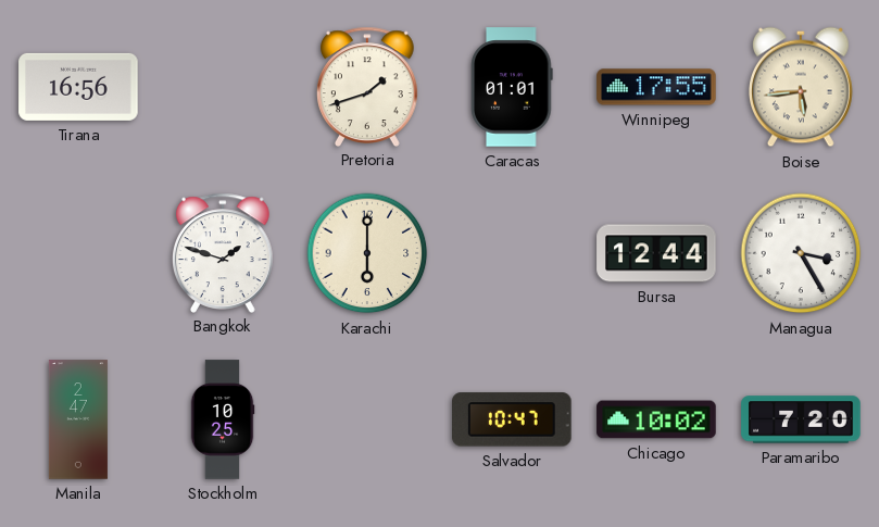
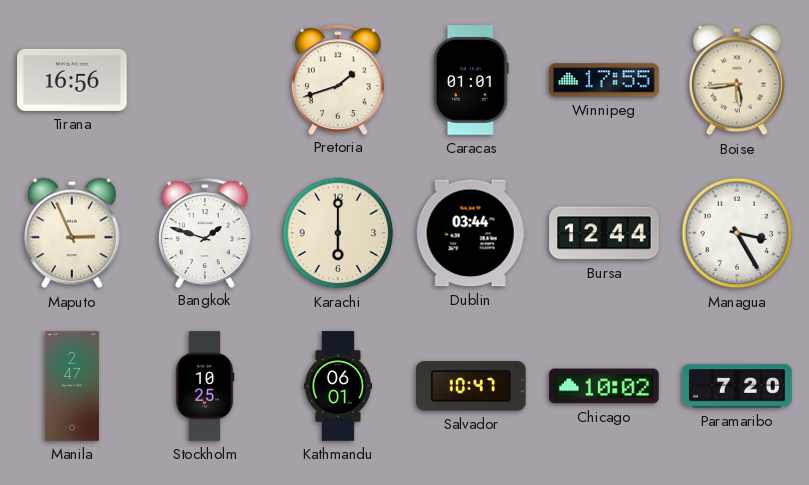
Maputo: none -> 2:56 (73, 233)
Dublin: none -> 03:44 (471, 233)
Kathmandu: none -> 06:01 (337, 386)
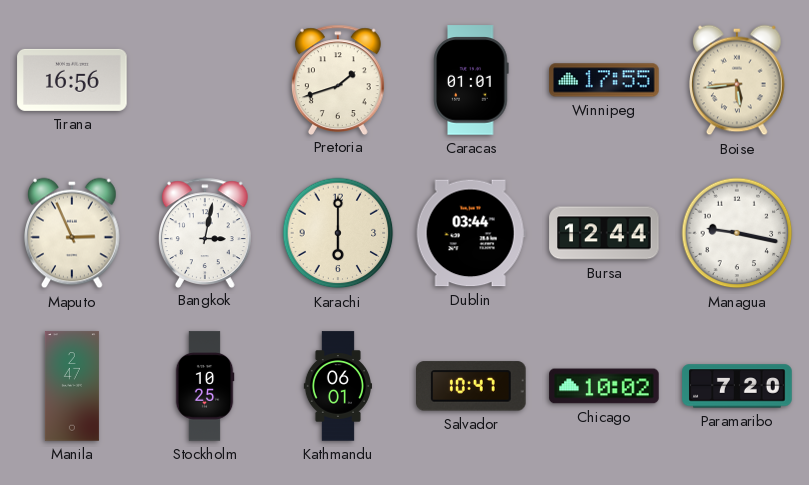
Bangkok: 1:48 -> 3:02 (205, 232)
Managua: 3:25 -> 9:17 (737, 233)
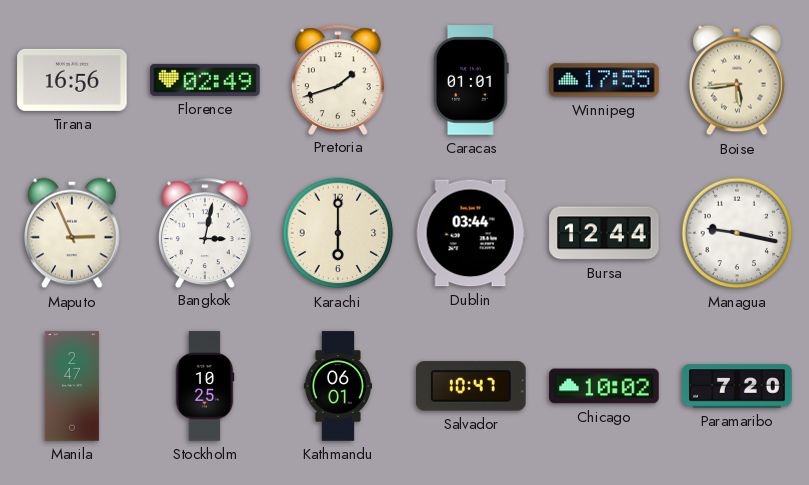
Florence: none -> 02:49 (205, 80)
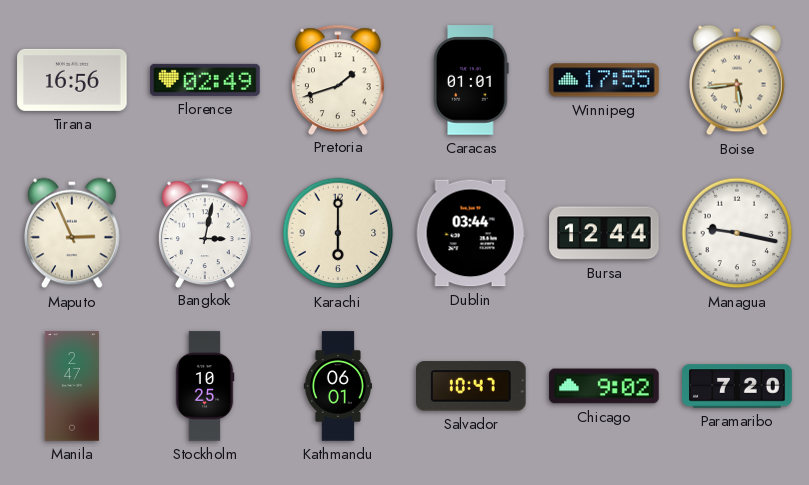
Chicago: 10:02 -> 9:02 (604, 386)
